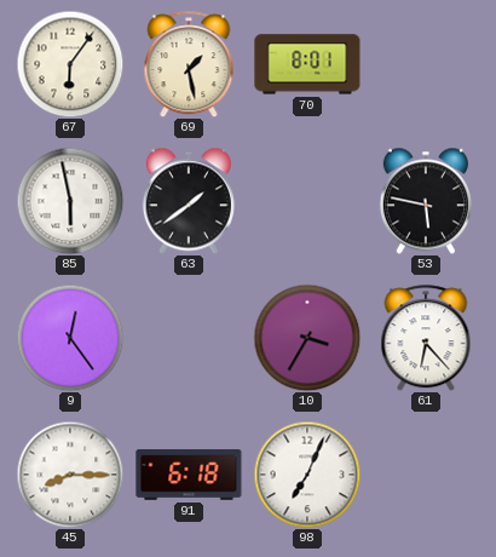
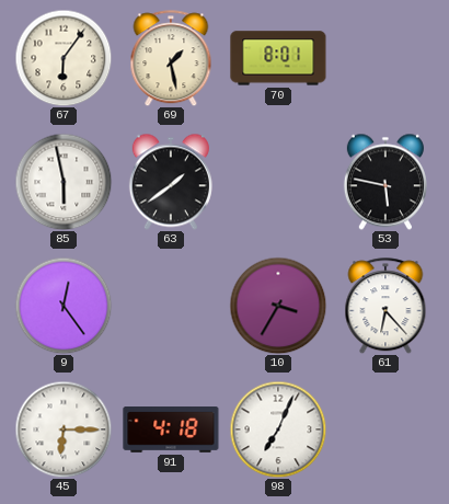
45: 8:15 -> 6:15 (64, 429)
91: 6:18 -> 4:18 (171, 431)
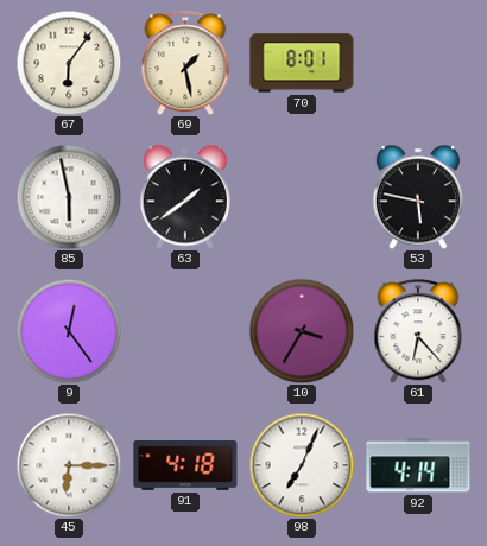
92: none -> 4:14 (418, 465)
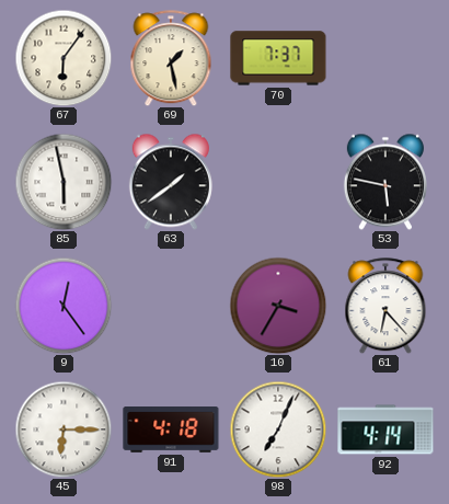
70: 8:01 -> 7:37 (278, 58)
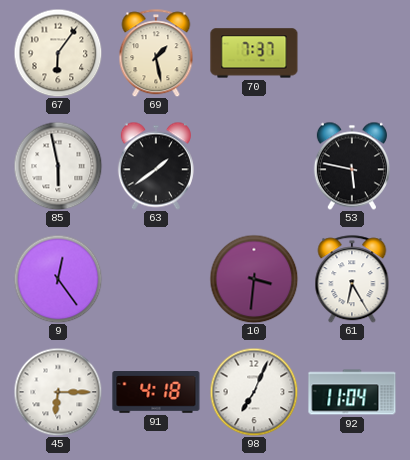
10: 3:35 -> 3:31 (254, 279)
61: 6:23 -> 6:25 (352, 279)
92: 4:14 -> 11:04 (352, 392)
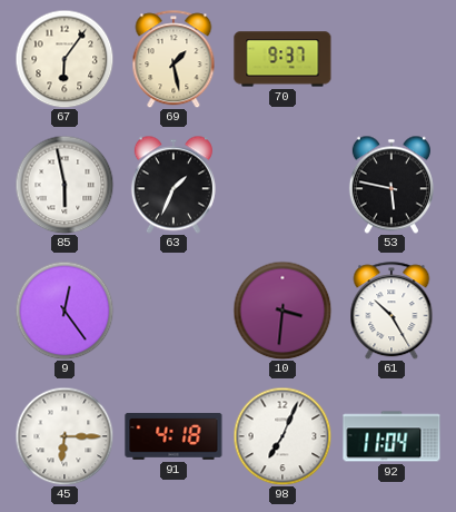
70: 7:37 -> 9:37 (282, 59)
63: 1:39 -> 1:34 (174, 185)
61: 6:25 -> 10:25 (391, 311)
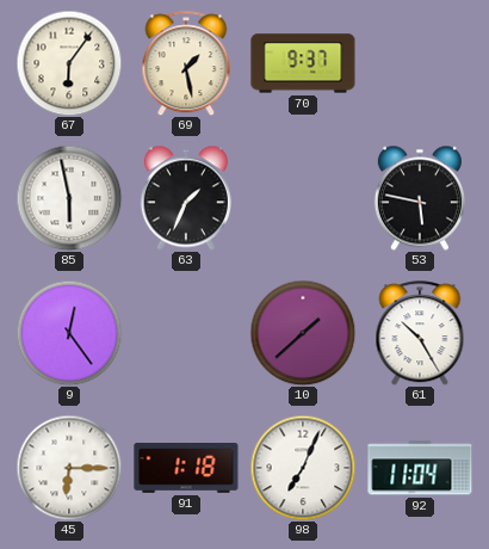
10: 3:31 -> 1:38 (303, 333)
91: 4:18 -> 1:18 (186, 469)
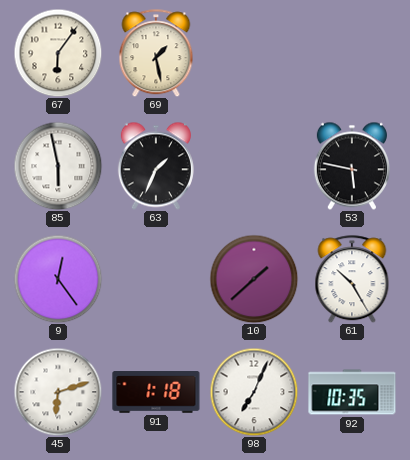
70: 9:37 -> none (303, 63)
45: 6:15 -> 6:12 (58, 392)
92: 11:04 -> 10:35 (352, 392)
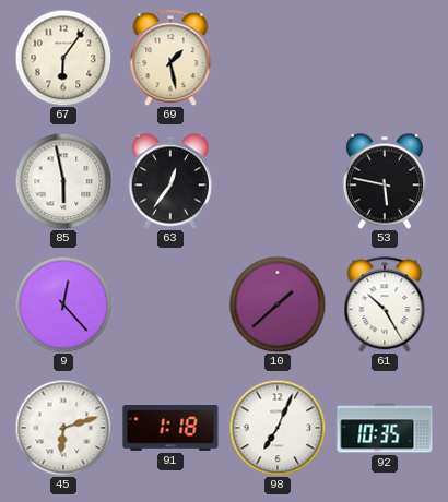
63: 1:34 -> 12:36 (170, 181)
9: 12:24 -> 12:23 (63, 304)
